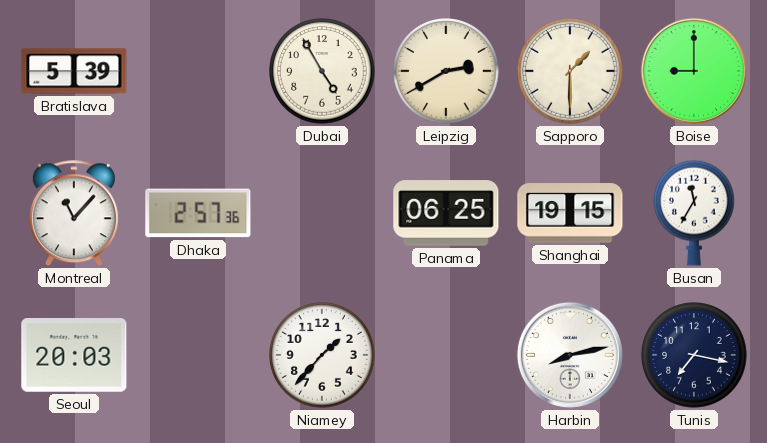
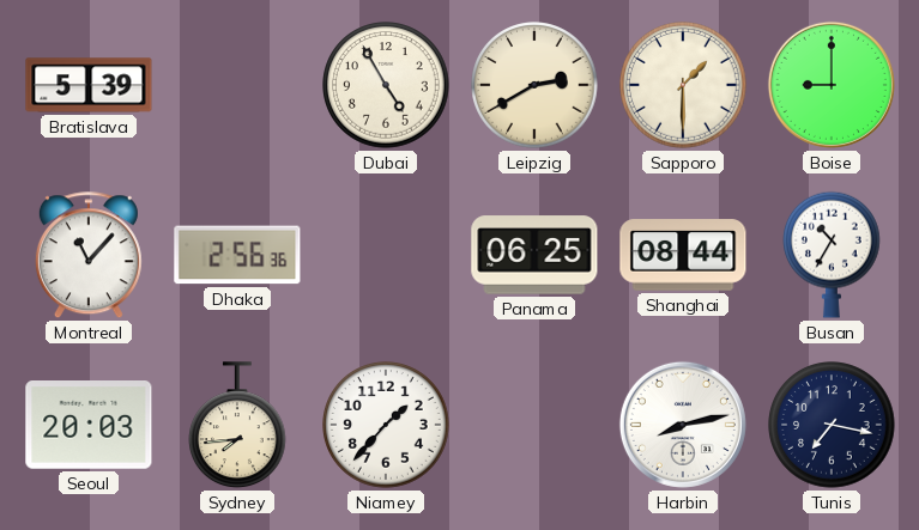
Dhaka: 2:57 -> 2:56 (237, 255)
Shanghai: 19:15 -> 08:44 (683, 255)
Busan: 11:35 -> 10:35 (833, 255)
Sydney: none -> 7:44 (238, 426)
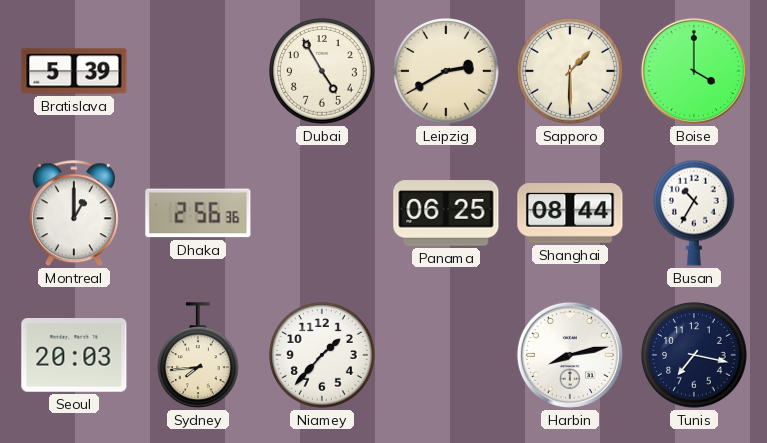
Boise: 9:00 -> 4:00 (694, 71)
Montreal: 11:07 -> 1:00 (74, 214)
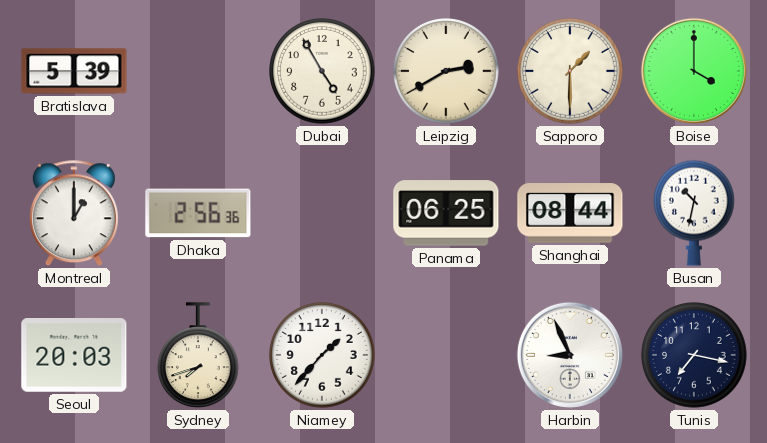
Busan: 10:35 -> 10:32 (695, 213)
Sydney: 7:44 -> 7:42 (199, 356)
Harbin: 8:13 -> 8:56 (570, 355)
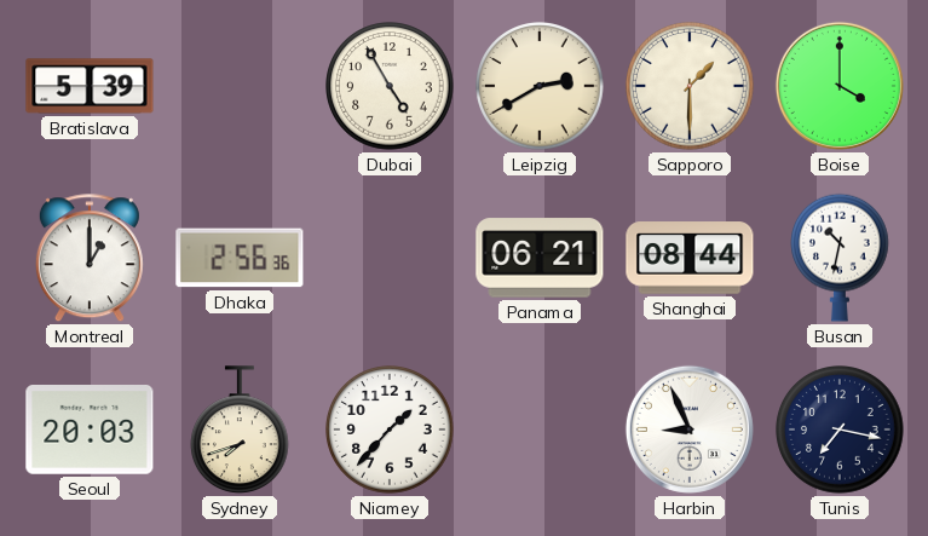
Panama: 06:25 -> 06:21 (540, 258)
